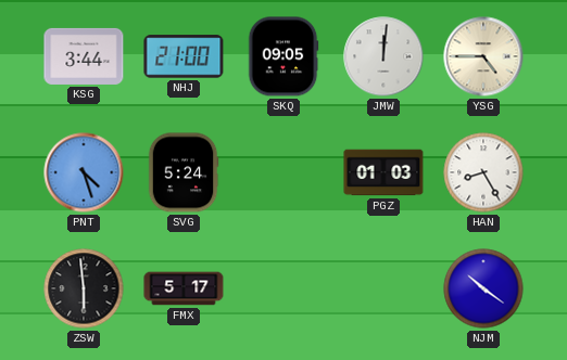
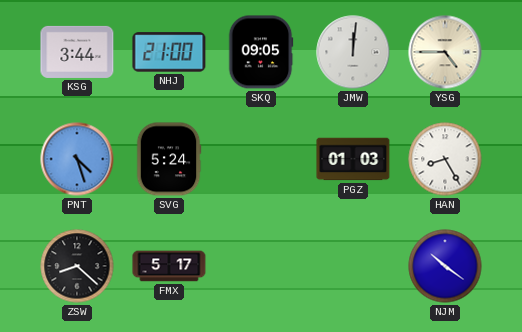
ZSW: 5:59 -> 8:22 (77, 266)
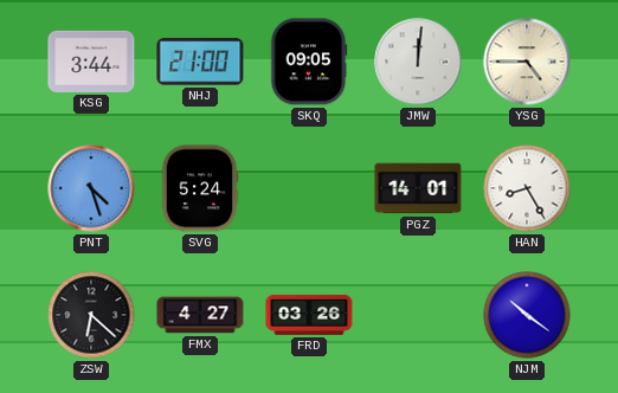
PGZ: 01:03 -> 14:01 (418, 188)
ZSW: 8:22 -> 6:22 (91, 315)
FMX: 5:17 -> 4:27 (200, 315)
FRD: none -> 03:26 (309, 315)
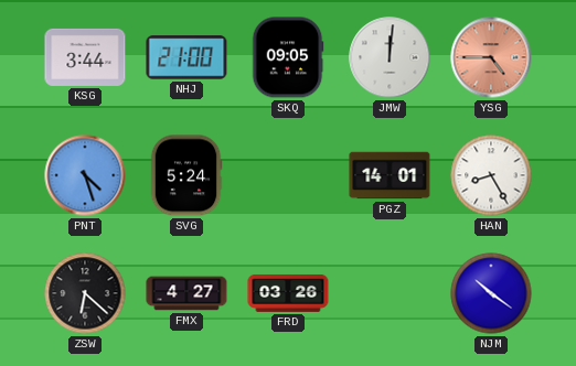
YSG dial: cream -> salmon (491, 57)
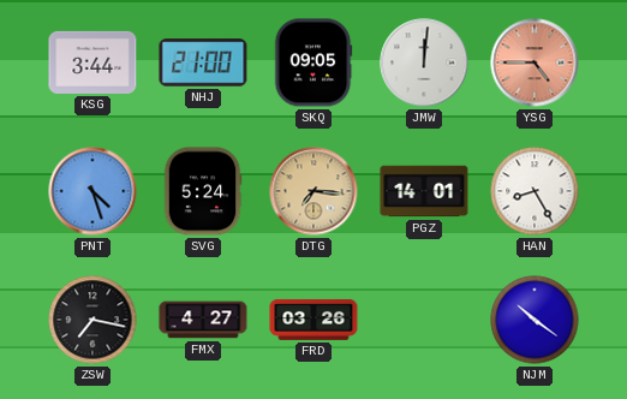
DTG: none -> 7:16 (313, 191)
ZSW: 6:22 -> 7:17 (92, 320)
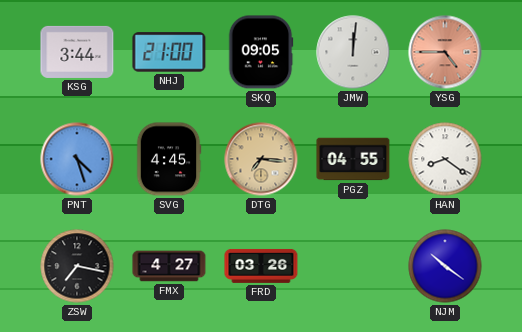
SVG: 5:24 -> 4:45 (169, 159)
PGZ: 14:01 -> 04:55 (353, 159)
HAN: 8:25 -> 8:21 (445, 159)
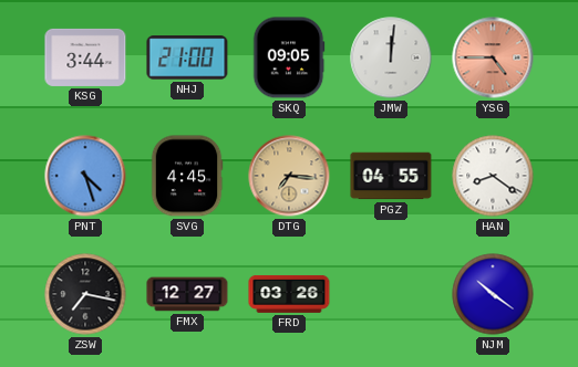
FMX: 4:27 -> 12:27 (187, 294)
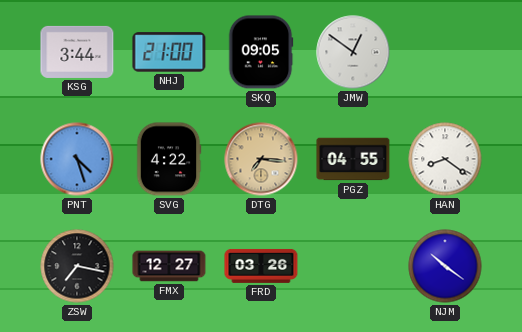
JMW: 12:01 -> 12:51 (353, 52)
YSG: 4:45 -> none (493, 57)
SVG: 4:45 -> 4:22 (169, 159)
